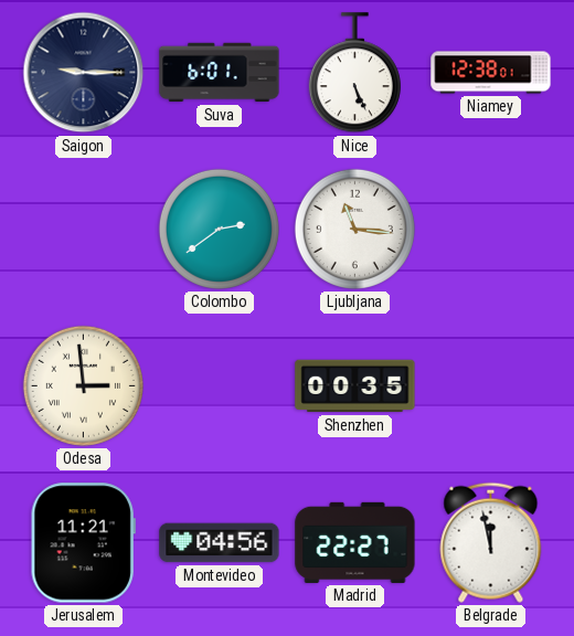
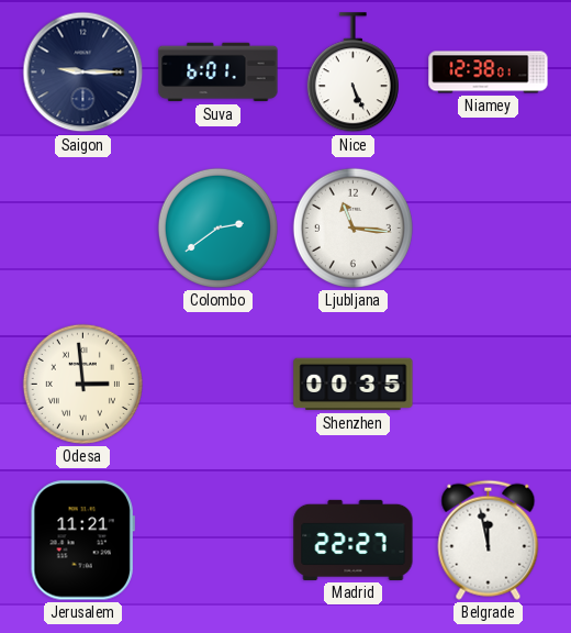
Montevideo: 04:56 -> none (220, 543)
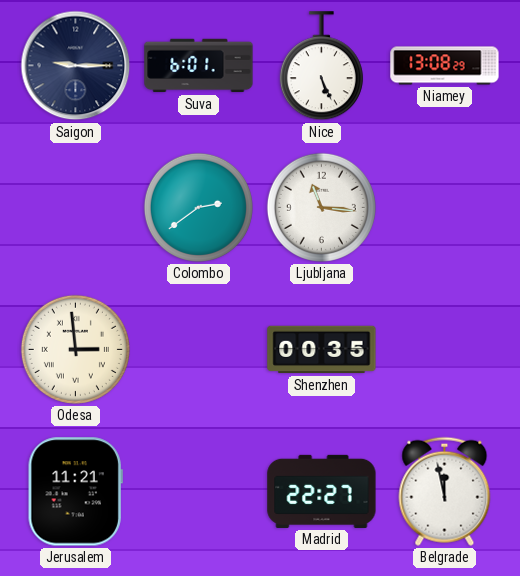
Niamey: 12:38 -> 13:08 (445, 66)
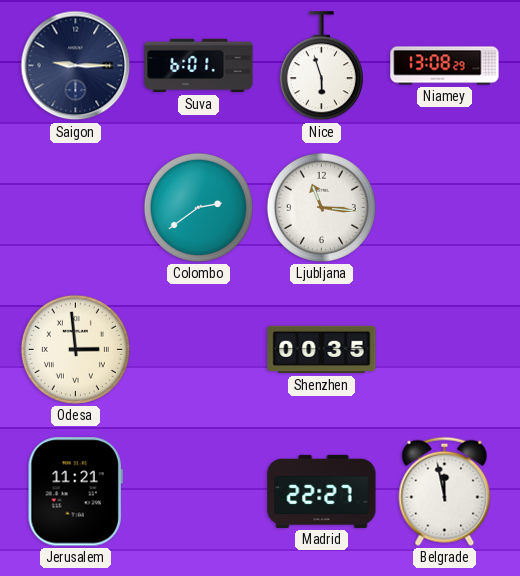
Nice: 5:26 -> 5:57 (321, 66)
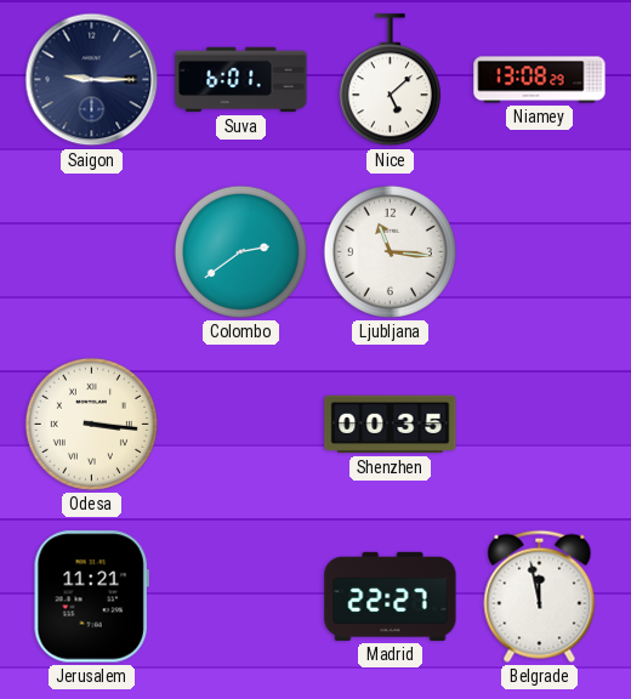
Nice: 5:57 -> 5:08 (390, 80)
Odesa: 2:59 -> 3:16 (91, 424)
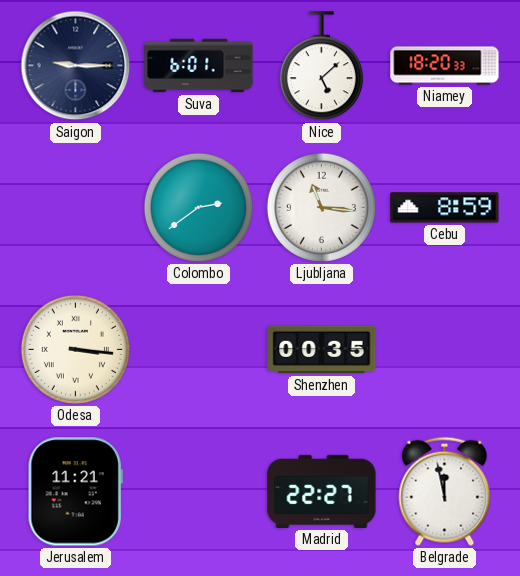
Niamey: 13:08 -> 18:20 (445, 66)
Cebu: none -> 8:59 (445, 208)
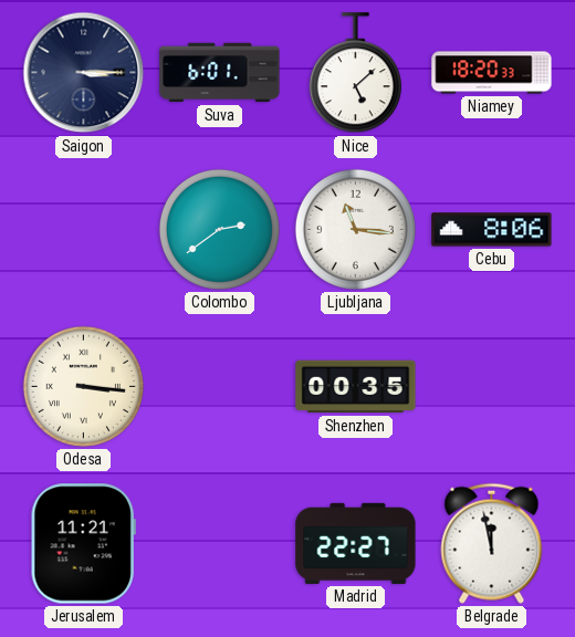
Saigon: 9:15 -> 3:15 (84, 73)
Cebu: 8:59 -> 8:06 (492, 230)
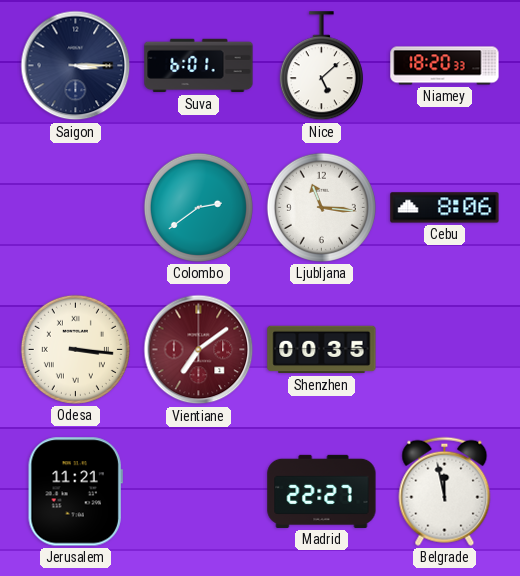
Vientiane: none -> 7:09 (199, 350)
